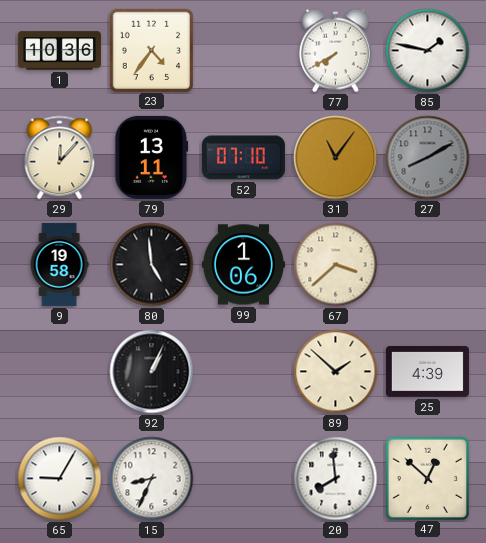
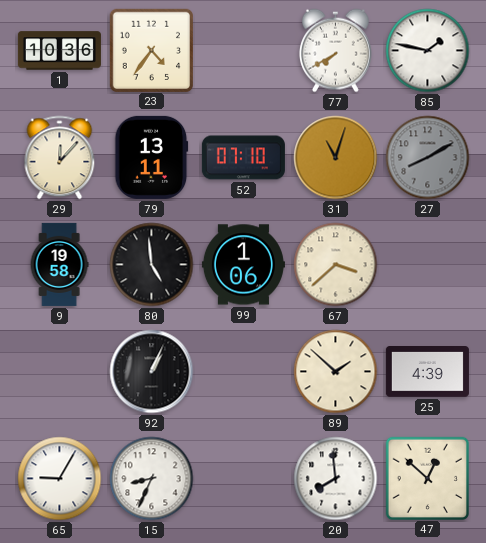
31: 11:06 -> 11:03 (336, 158)
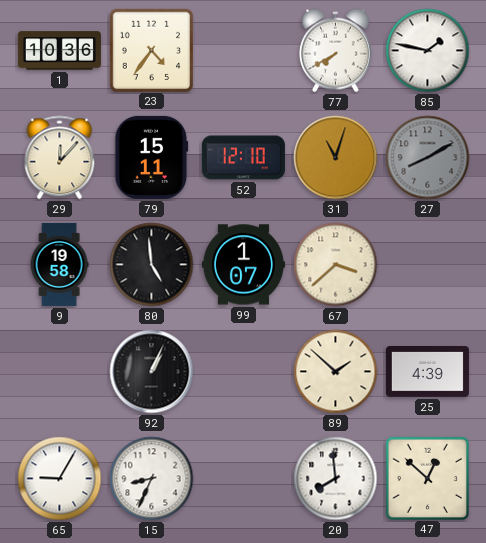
79: 13:11 -> 15:11 (152, 157)
52: 07:10 -> 12:10 (243, 158)
99: 1:06 -> 1:07 (243, 265)
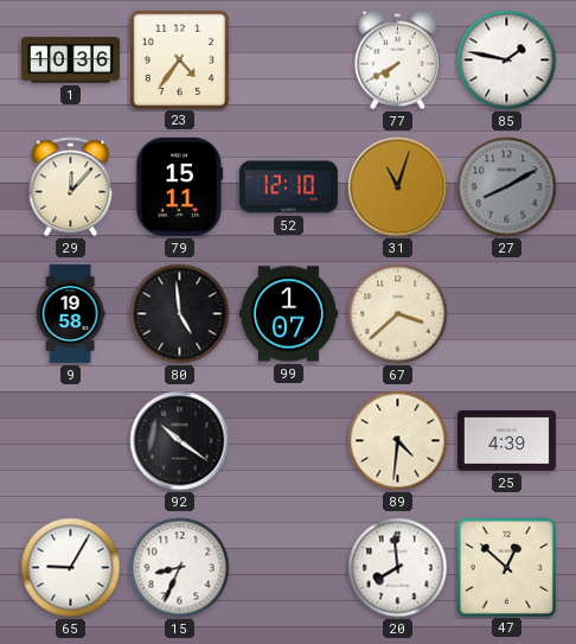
92: 1:04 -> 10:21 (180, 441)
89: 1:52 -> 4:31 (398, 441)
